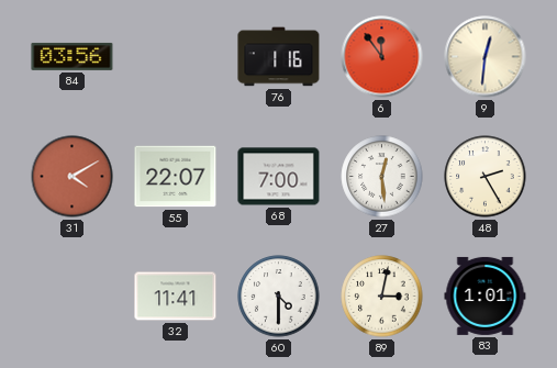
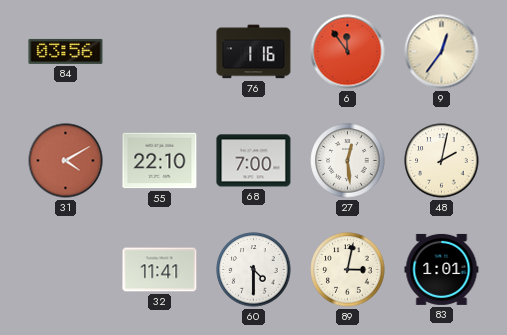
9: 12:31 -> 12:36 (442, 52)
55: 22:07 -> 22:10 (160, 161)
48: 2:25 -> 2:02 (442, 161)
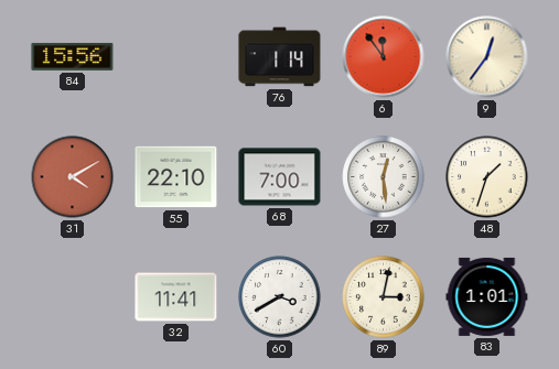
84: 03:56 -> 15:56 (73, 56)
76: 1:16 -> 1:14 (280, 57)
48: 2:02 -> 1:33 (487, 177)
60: 4:30 -> 3:40 (280, 297)
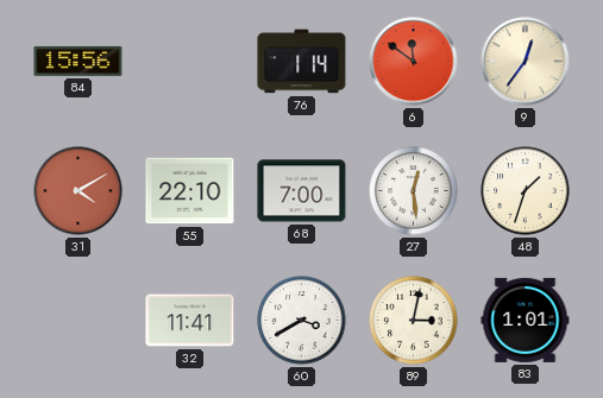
6: 11:54 -> 11:51 (414, 62)
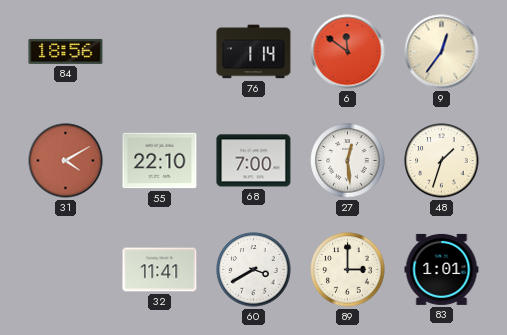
84: 15:56 -> 18:56 (66, 51)
89: 3:02 -> 3:00 (348, 270)
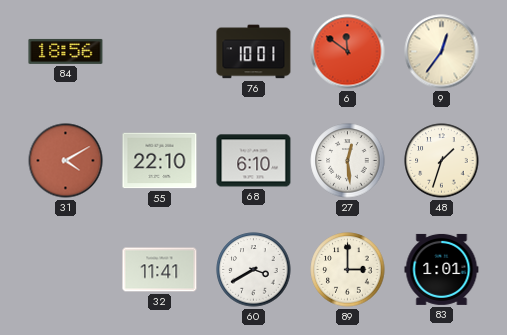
76: 1:14 -> 10:01 (254, 52)
68: 7:00 -> 6:10 (254, 161)
